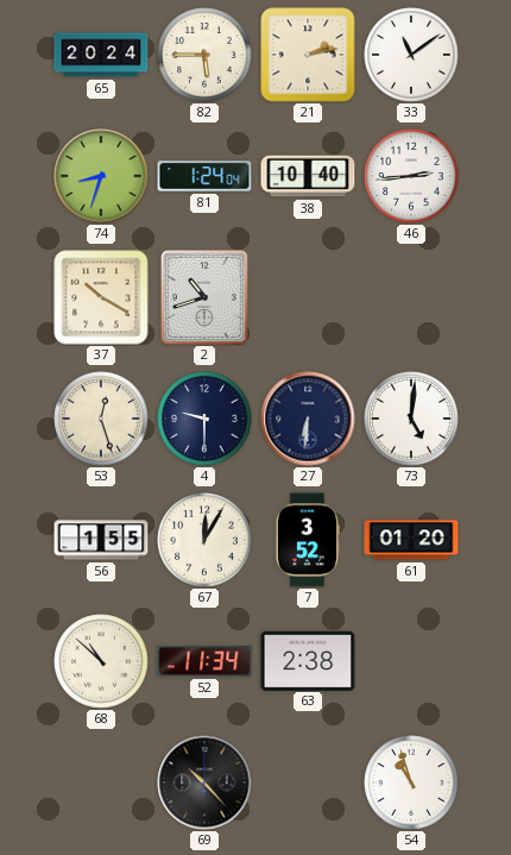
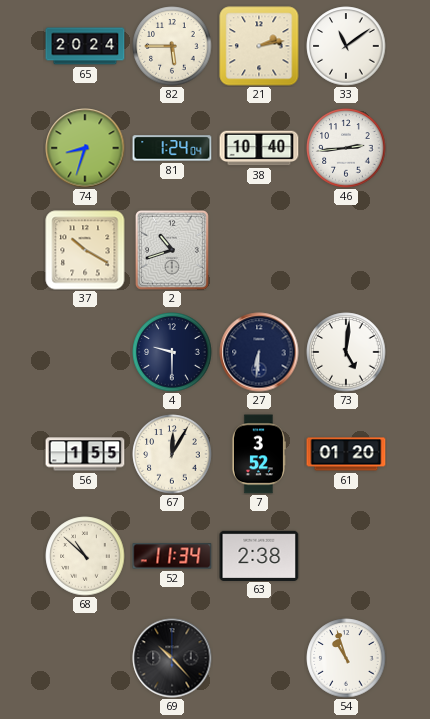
53: 12:27 -> none (101, 419)
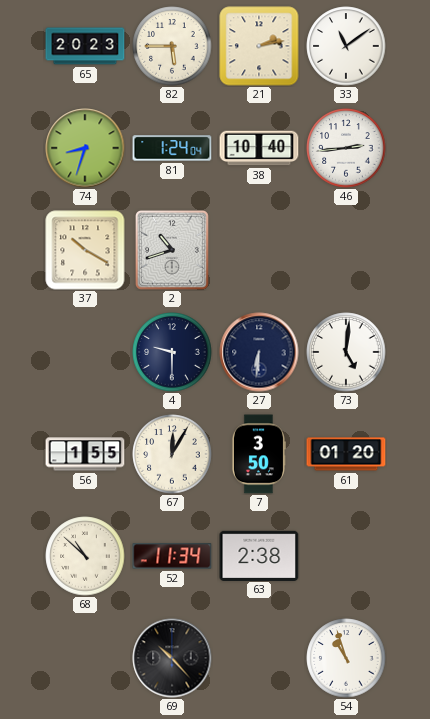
65: 20:24 -> 20:23 (85, 46)
7: 3:52 -> 3:50 (258, 454)
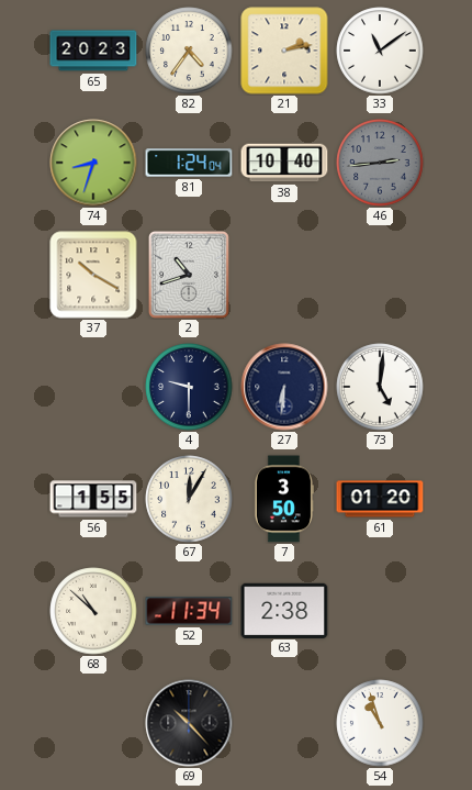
82: 5:45 -> 4:36 (189, 51)
46 dial: white -> grey (380, 163)
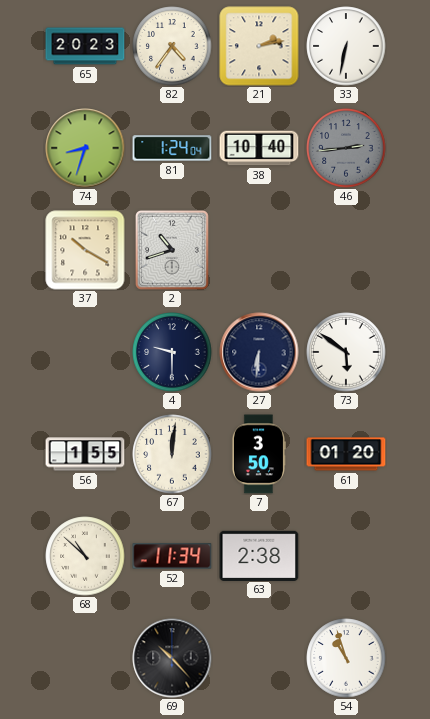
33: 11:09 -> 6:32 (346, 46)
73: 5:01 -> 5:51 (346, 352)
67: 12:05 -> 12:01 (172, 454)
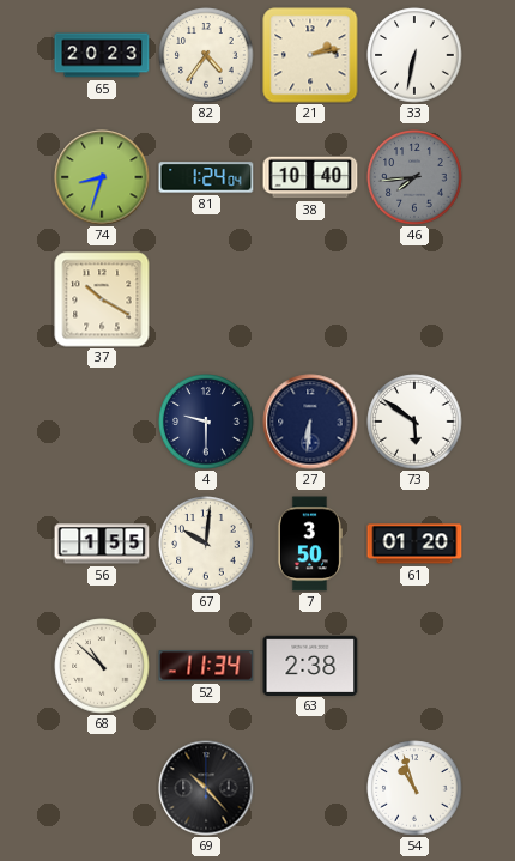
46: 2:44 -> 7:44 (414, 177)
2: 10:42 -> none (172, 250)
67: 12:01 -> 10:01 (206, 544)
